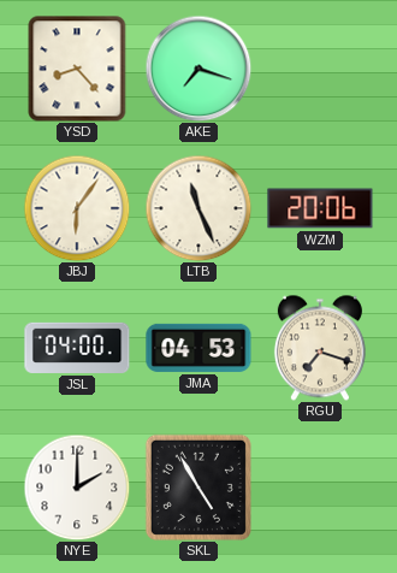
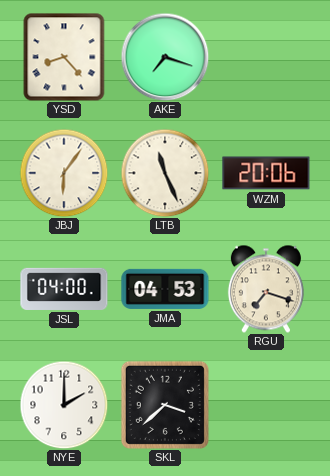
SKL: 4:55 -> 3:38 (165, 405)
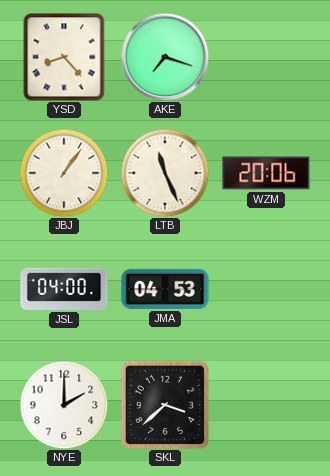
JBJ: 6:06 -> 1:06 (64, 173)
RGU: 7:18 -> none (266, 289)
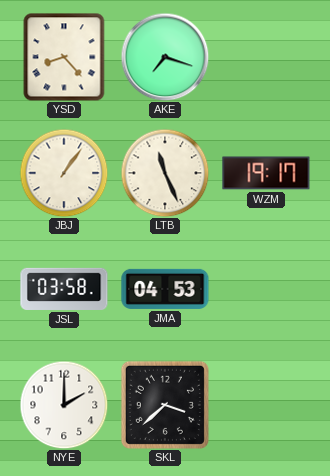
WZM: 20:06 -> 19:17 (266, 173)
JSL: 04:00 -> 03:58 (64, 289)
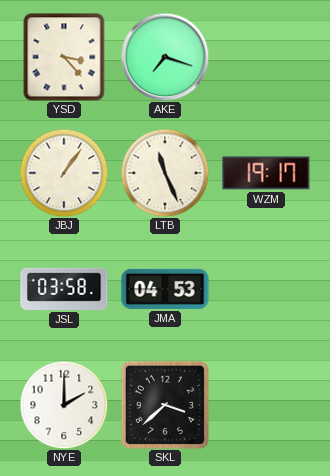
YSD: 8:23 -> 3:23 (64, 57)
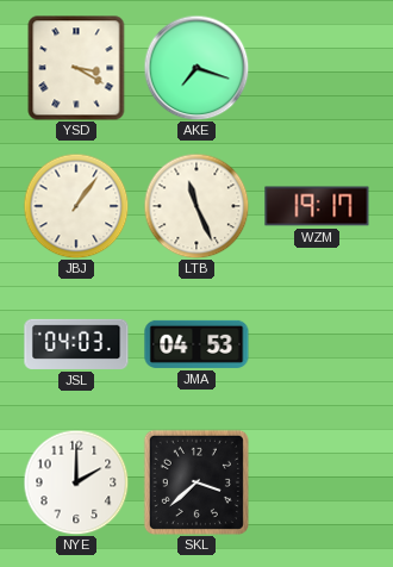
YSD: 3:23 -> 3:20 (76, 68)
JSL: 03:58 -> 04:03 (76, 344)
